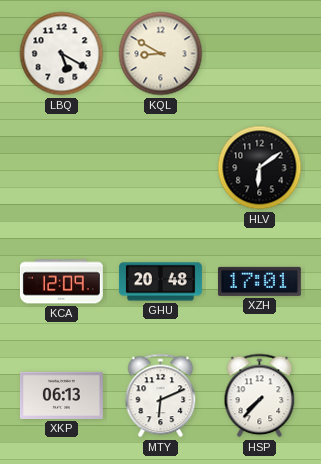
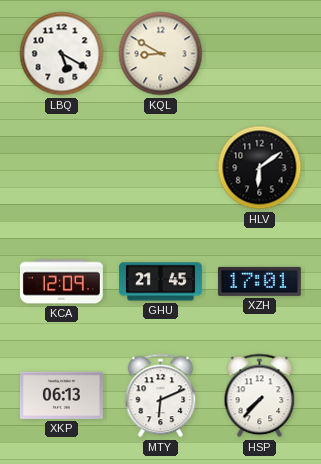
GHU: 20:48 -> 21:45 (160, 282)
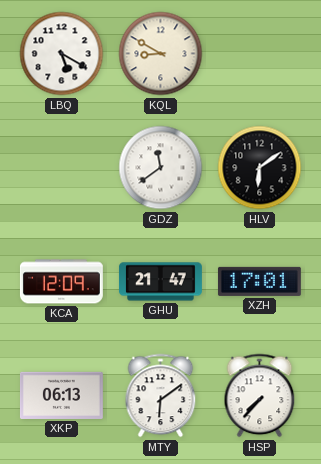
GDZ: none -> 11:39 (161, 168)
GHU: 21:45 -> 21:47 (160, 282)
MTY: 6:11 -> 6:09 (161, 396)
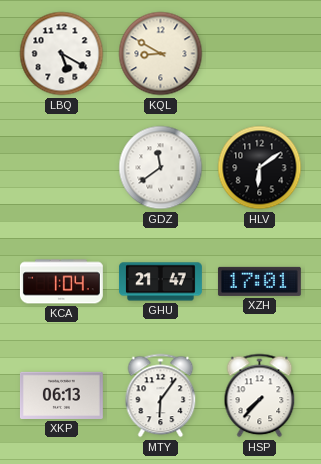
KCA: 12:09 -> 1:04 (61, 282)
MTY: 6:09 -> 6:06 (161, 396)
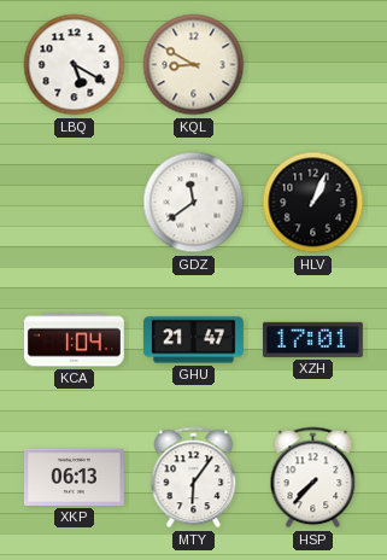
HLV: 6:09 -> 1:04 (313, 203)
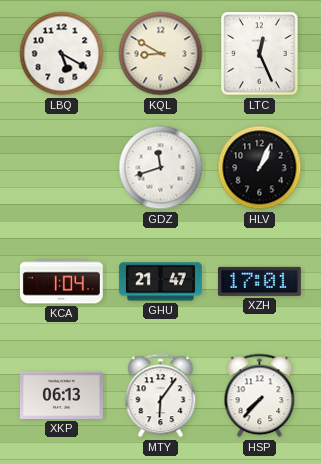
LTC: none -> 12:26 (260, 54)
GDZ: 11:39 -> 11:42 (161, 168)
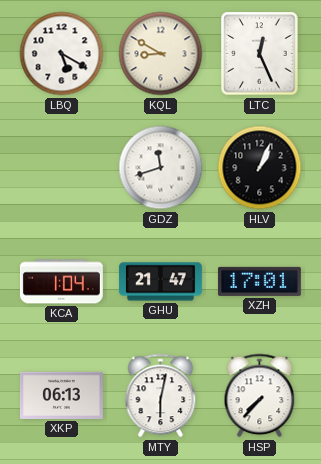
MTY: 6:06 -> 6:02 (161, 396)
